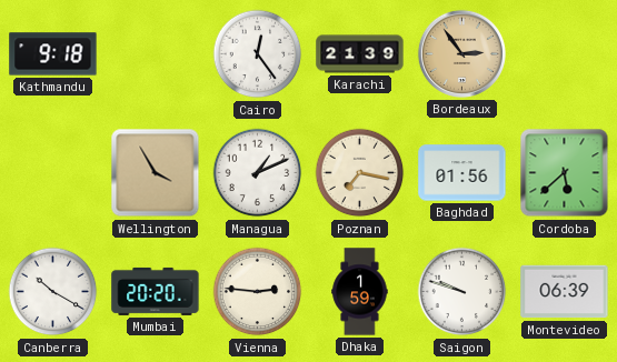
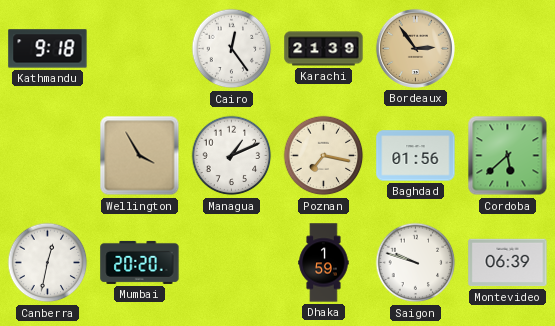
Canberra: 10:20 -> 12:32 (48, 263)
Vienna: 2:46 -> none (258, 292)
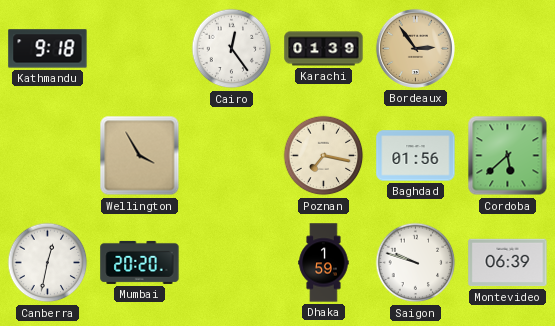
Karachi: 21:39 -> 01:39 (324, 49)
Managua: 1:11 -> none (232, 156)
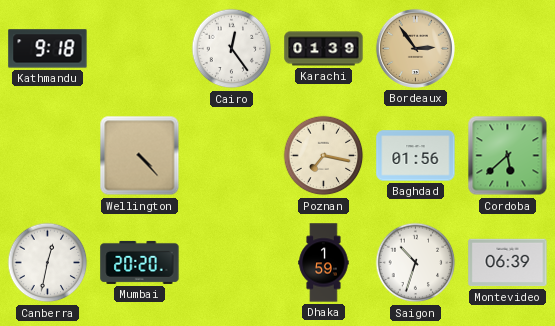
Wellington: 3:55 -> 4:23 (140, 156)
Saigon: 9:48 -> 10:33 (416, 263)
